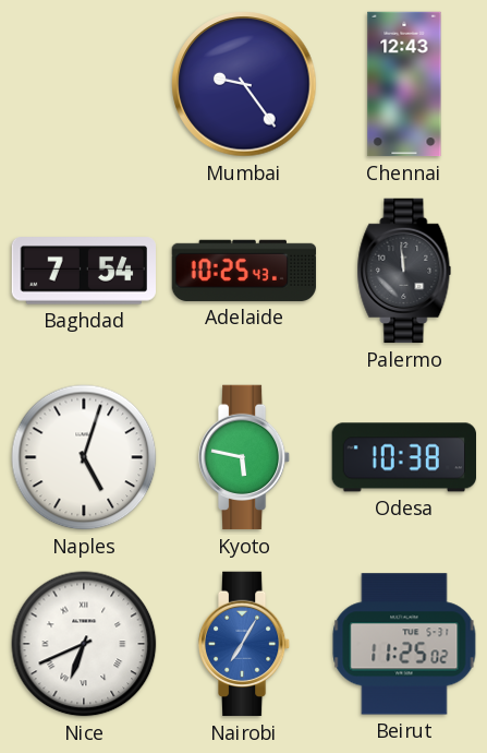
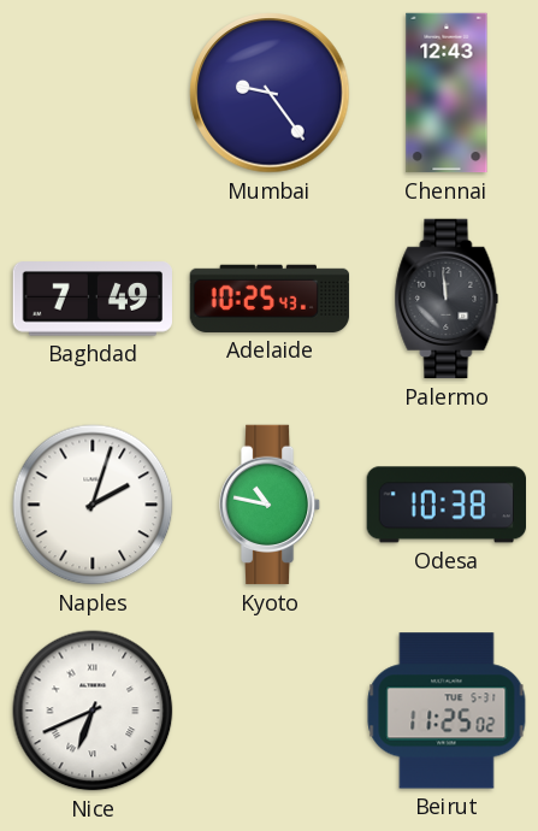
Baghdad: 7:54 -> 7:49 (91, 299)
Naples: 5:03 -> 2:03 (93, 505)
Kyoto: 5:47 -> 10:47 (270, 505)
Nairobi: 7:05 -> none (244, 644)
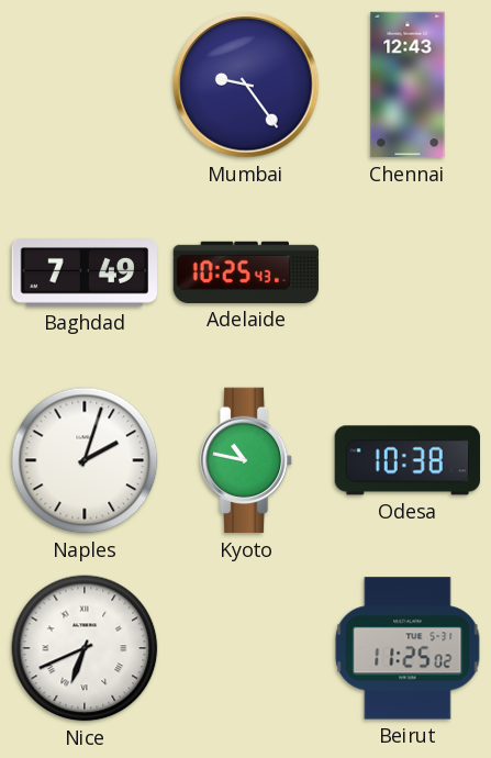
Palermo: 11:59 -> none (447, 299)
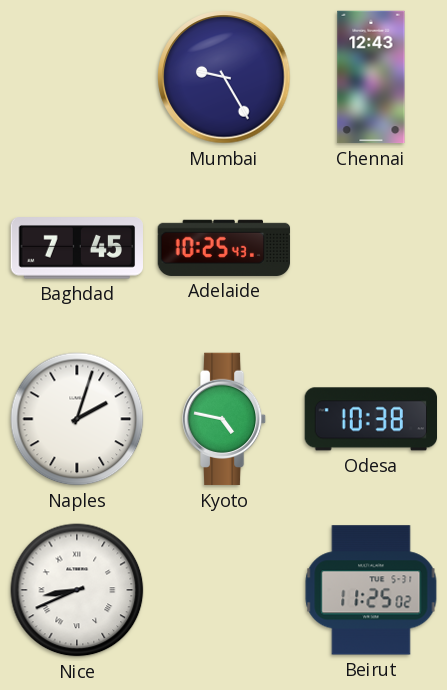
Mumbai: 9:24 -> 9:25 (224, 77)
Baghdad: 7:49 -> 7:45 (76, 248)
Kyoto: 10:47 -> 4:47 (224, 419)
Nice: 6:41 -> 8:41 (77, 590)
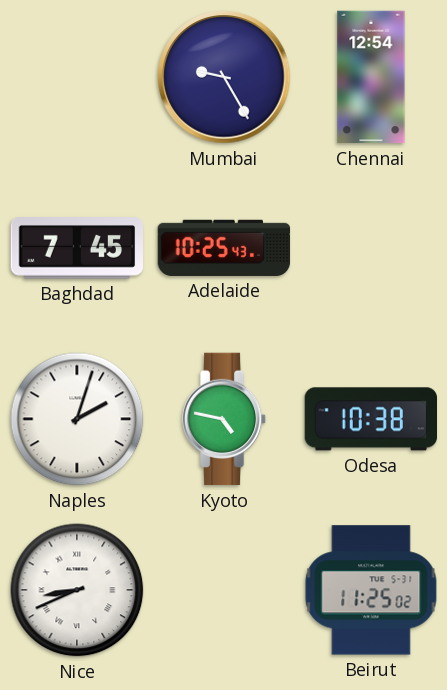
Chennai: 12:43 -> 12:54 (371, 77)
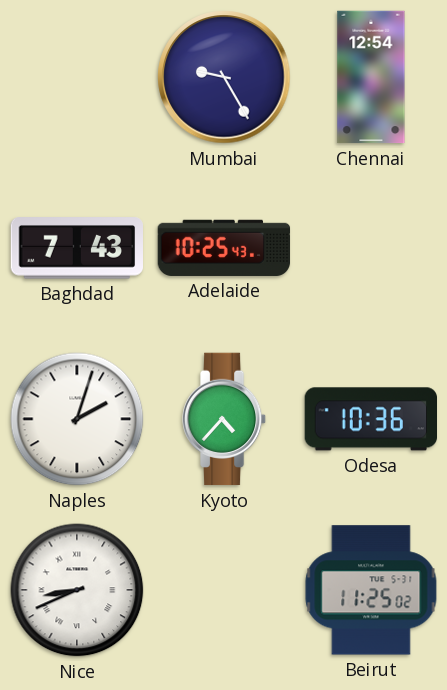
Baghdad: 7:45 -> 7:43 (76, 248)
Kyoto: 4:47 -> 4:37 (224, 419)
Odesa: 10:38 -> 10:36 (370, 419)
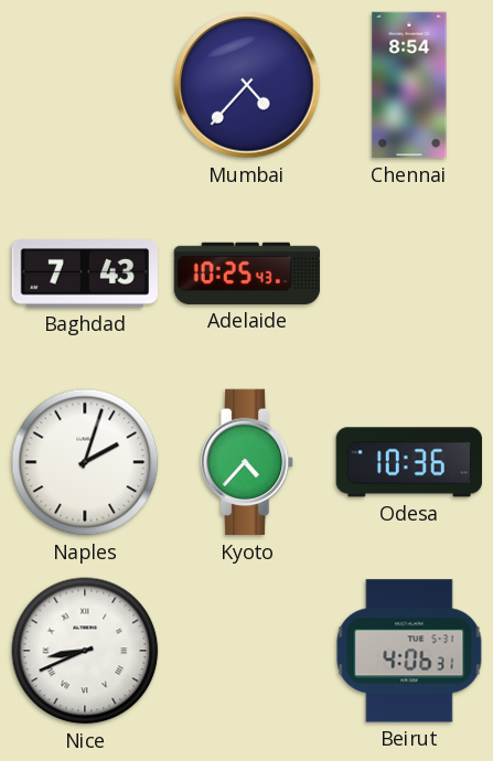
Mumbai: 9:25 -> 4:37 (247, 85)
Chennai: 12:54 -> 8:54 (409, 85)
Beirut: 11:25 -> 4:06 (409, 651)
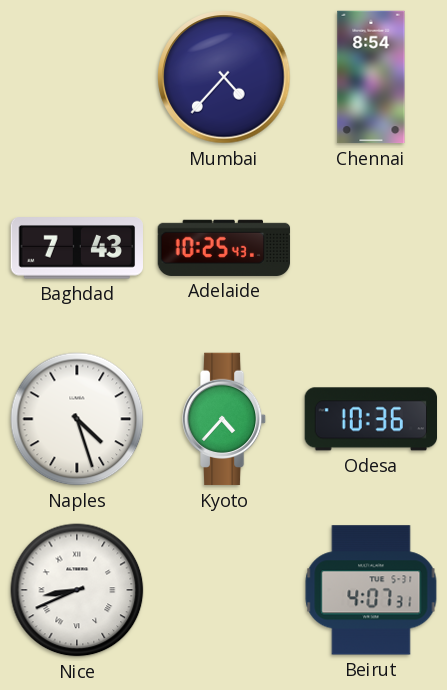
Naples: 2:03 -> 4:27 (77, 419)
Beirut: 4:06 -> 4:07 (371, 590)
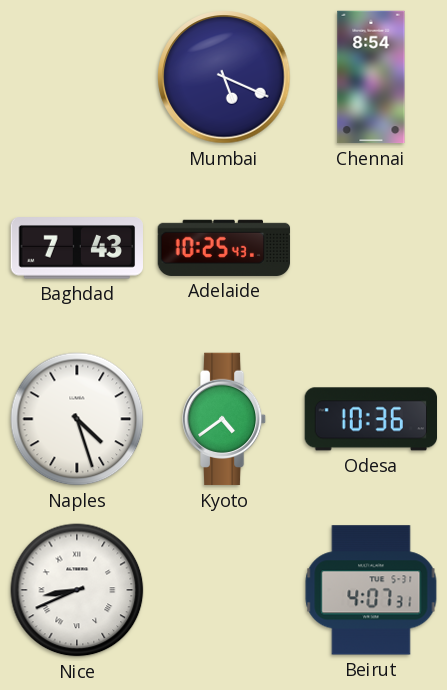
Mumbai: 4:37 -> 5:19 (224, 77)
Kyoto: 4:37 -> 4:39 (224, 419)
